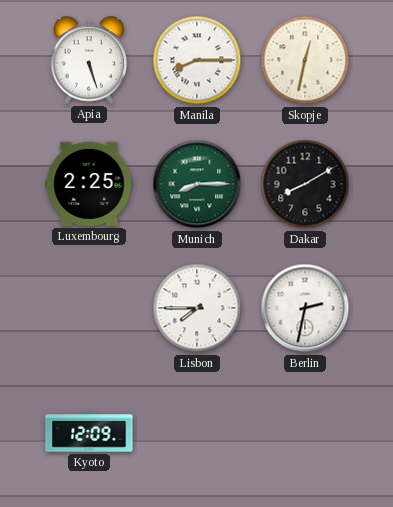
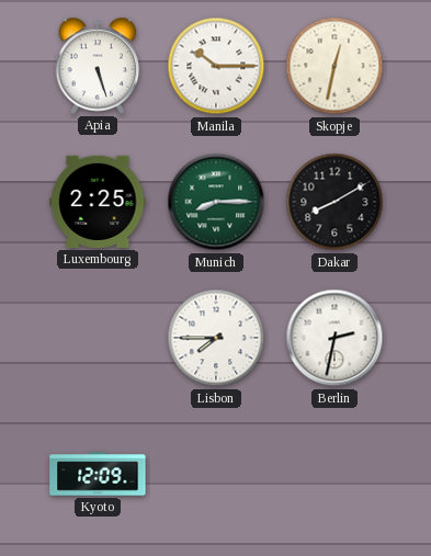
Manila: 8:15 -> 10:15 (216, 66)
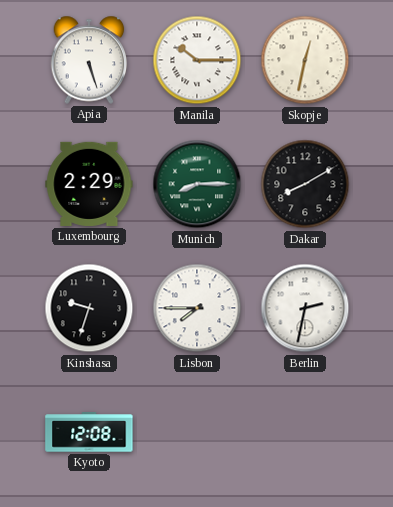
Luxembourg: 2:25 -> 2:29 (89, 184)
Kinshasa: none -> 9:33 (89, 308)
Kyoto: 12:09 -> 12:08 (89, 432)
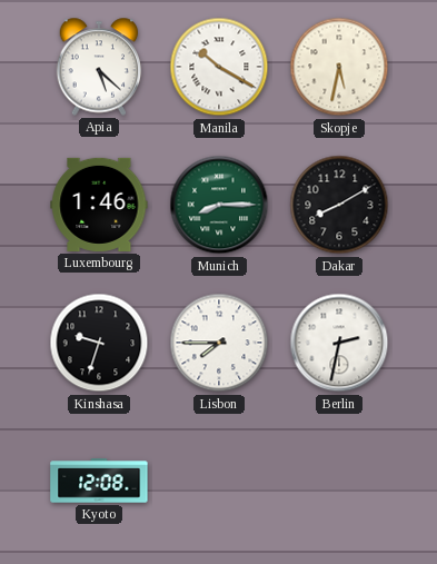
Apia: 5:27 -> 5:22 (99, 67)
Manila: 10:15 -> 10:20 (219, 67)
Skopje: 12:32 -> 5:32 (339, 67)
Luxembourg: 2:29 -> 1:46 (99, 205)
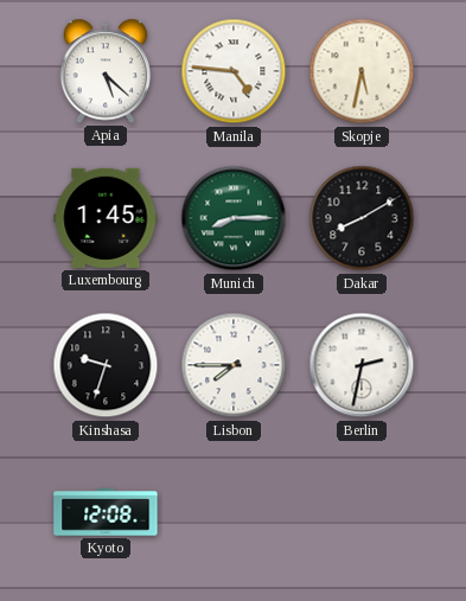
Manila: 10:20 -> 4:46 (234, 71)
Luxembourg: 1:46 -> 1:45 (106, 218)
